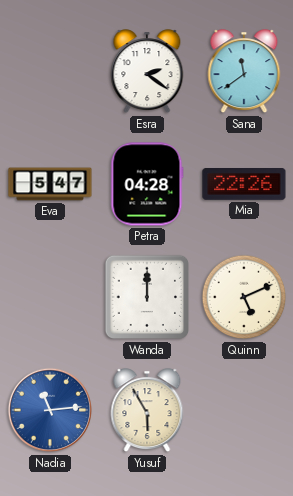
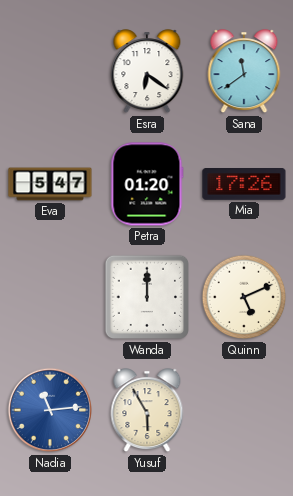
Esra: 2:21 -> 6:21 (147, 72)
Petra: 04:28 -> 01:20 (147, 184)
Mia: 22:26 -> 17:26 (244, 185)
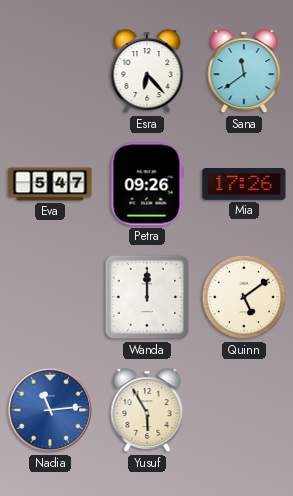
Esra: 6:21 -> 6:23 (147, 72)
Petra: 01:20 -> 09:26 (147, 184)
Quinn: 5:11 -> 5:09 (244, 297)
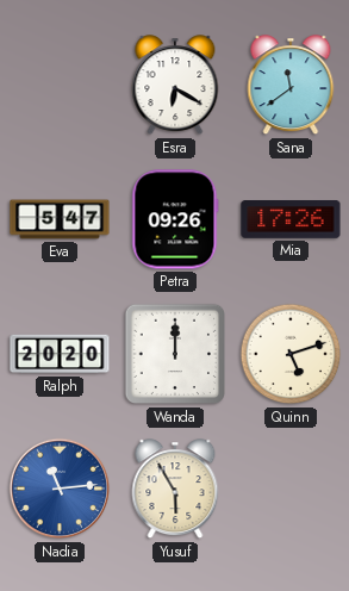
Esra: 6:23 -> 6:20 (175, 86)
Ralph: none -> 20:20 (60, 354)
Quinn: 5:09 -> 5:12 (291, 354)
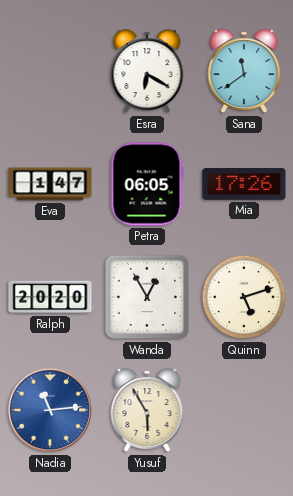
Eva: 5:47 -> 1:47 (50, 184)
Petra: 09:26 -> 06:05 (147, 184)
Wanda: 12:00 -> 12:55 (147, 297)
